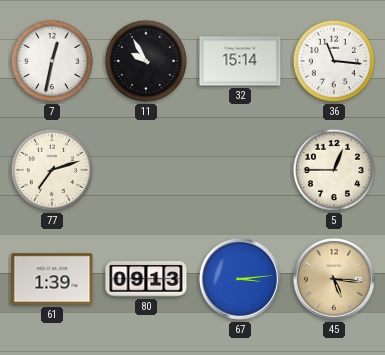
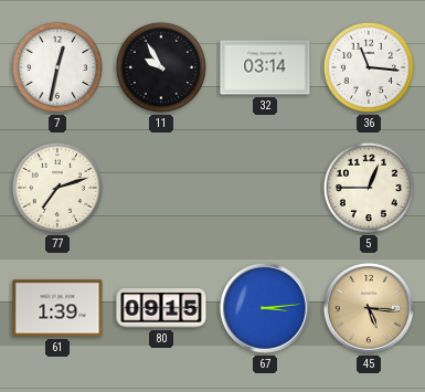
32: 15:14 -> 03:14 (265, 67)
80: 09:13 -> 09:15 (161, 309)
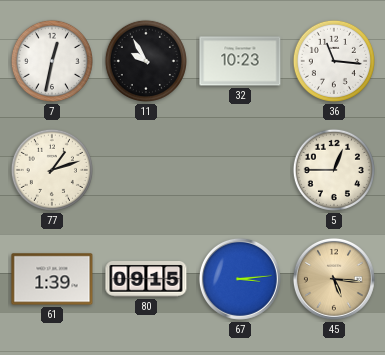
32: 03:14 -> 10:23 (240, 61)
77: 7:12 -> 1:12 (52, 170)
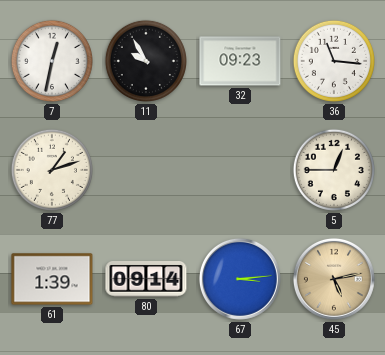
32: 10:23 -> 09:23 (240, 61)
80: 09:15 -> 09:14 (146, 280)
45: 5:16 -> 5:13 (334, 279)
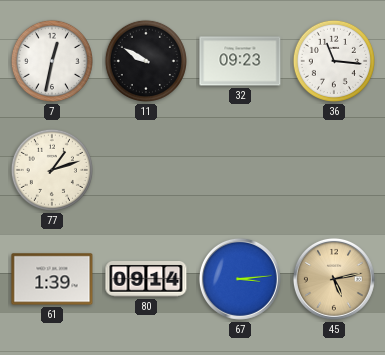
11: 9:55 -> 9:50 (146, 61)
5: 12:45 -> none (334, 170)
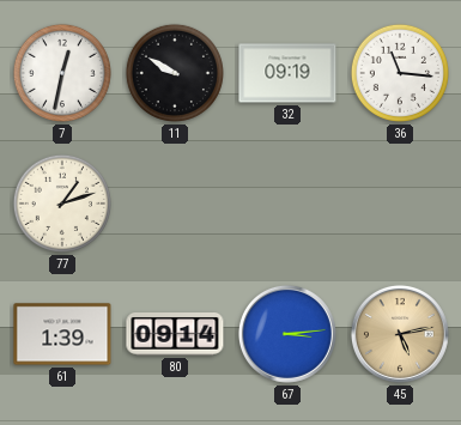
32: 09:23 -> 09:19 (287, 73)
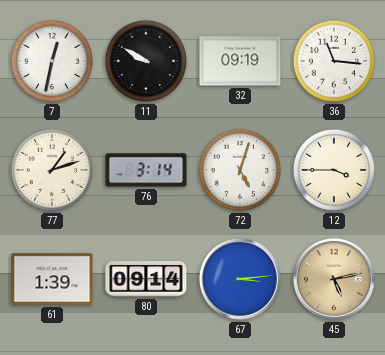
76: none -> 3:14 (146, 170)
72: none -> 5:03 (240, 170)
12: none -> 3:45 (334, 170)
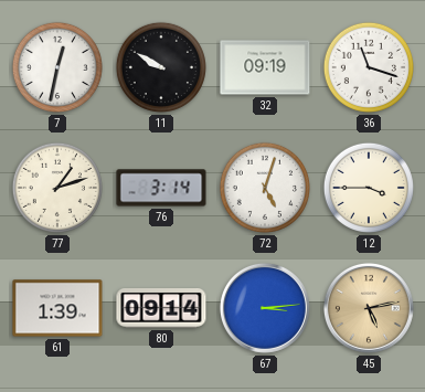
36: 11:16 -> 11:18 (369, 67)
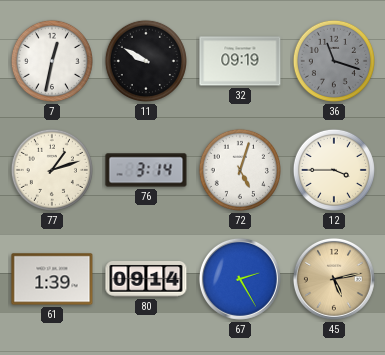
36 dial: white -> grey (334, 61)
67: 3:14 -> 2:25 (240, 279)
